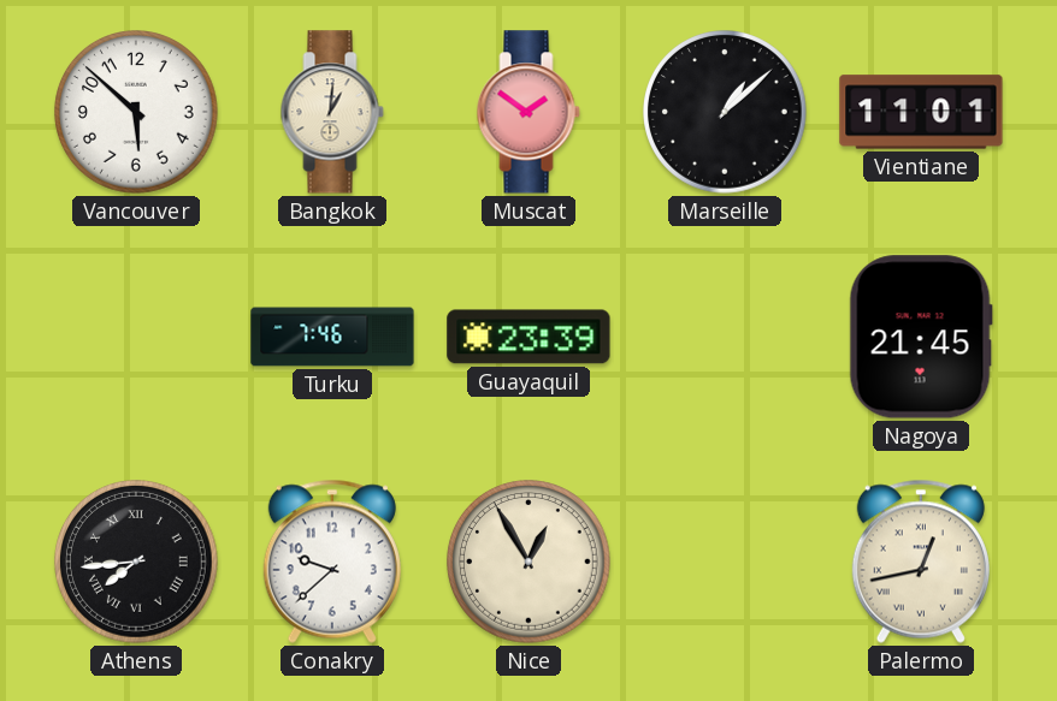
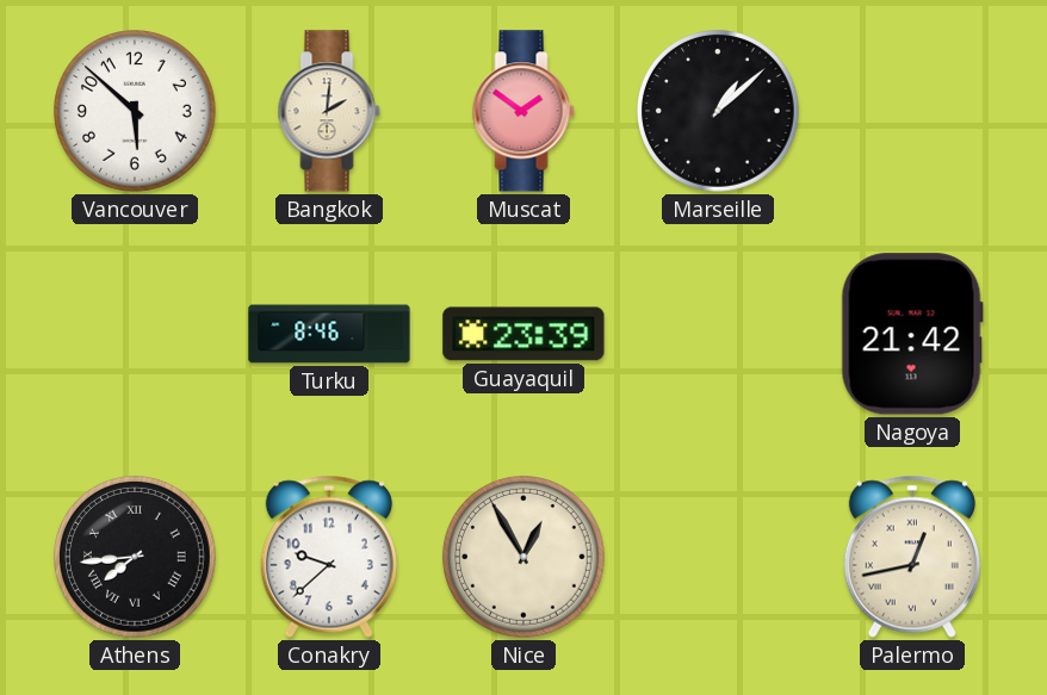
Bangkok: 1:01 -> 2:01 (329, 111)
Vientiane: 11:01 -> none (921, 112)
Turku: 7:46 -> 8:46 (329, 334)
Nagoya: 21:45 -> 21:42 (912, 334)
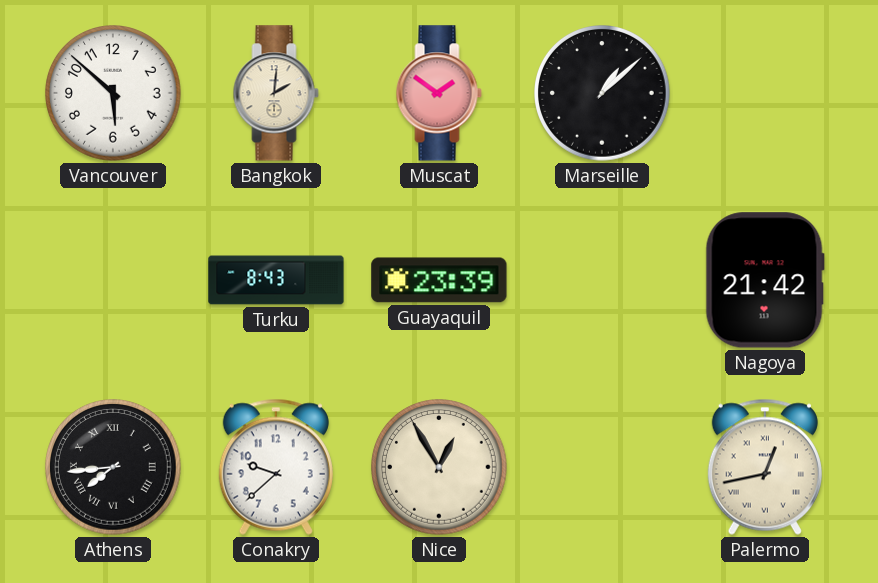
Turku: 8:46 -> 8:43 (276, 280)
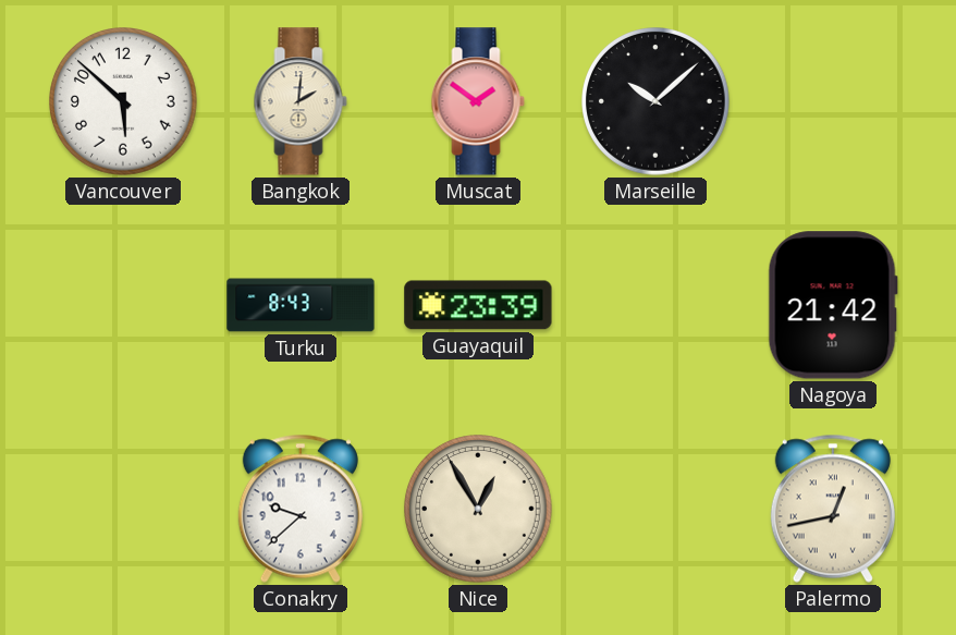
Marseille: 1:08 -> 10:08 (657, 102)
Athens: 7:44 -> none (114, 468)
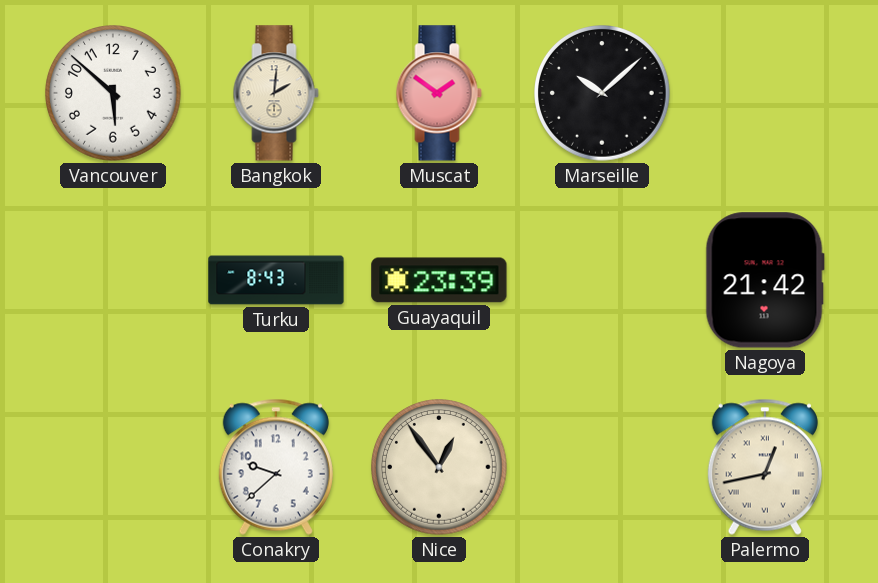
Nice: 12:55 -> 12:54 (440, 468)
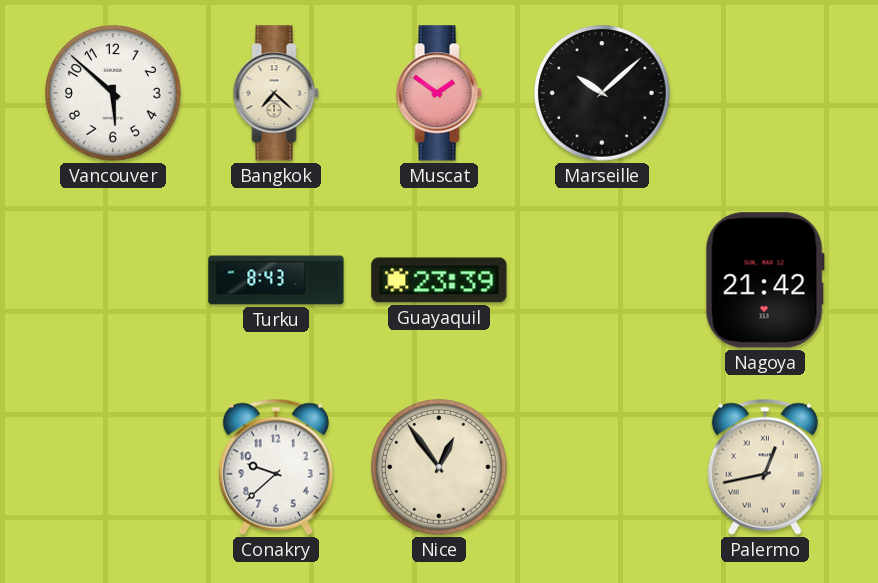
Bangkok: 2:01 -> 7:22 (276, 93)
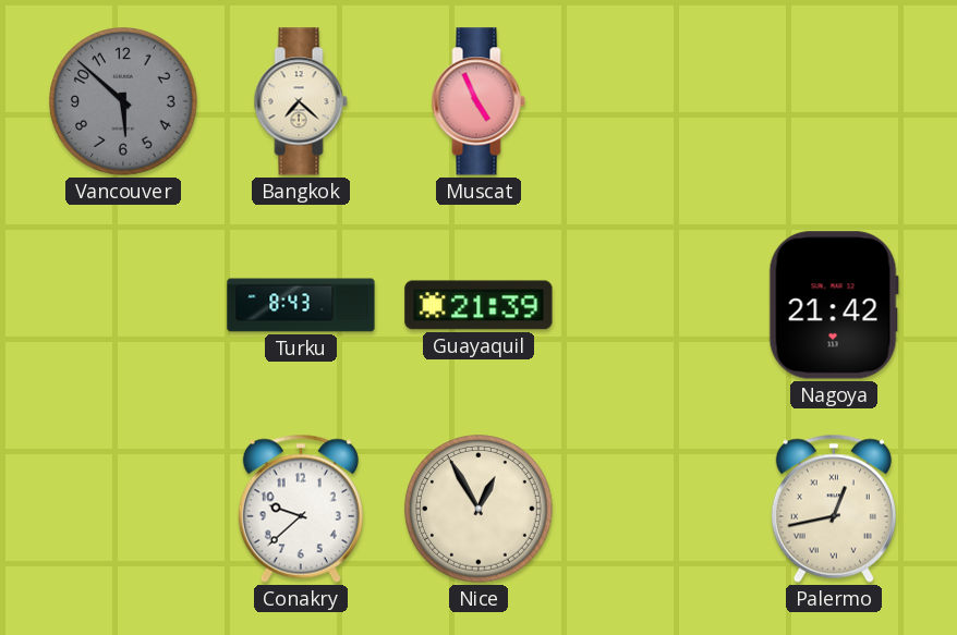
Vancouver dial: white -> grey (124, 102)
Muscat: 1:51 -> 4:56 (478, 101)
Marseille: 10:08 -> none (603, 94)
Guayaquil: 23:39 -> 21:39 (478, 305)
Nice: 12:54 -> 12:55 (480, 510)
